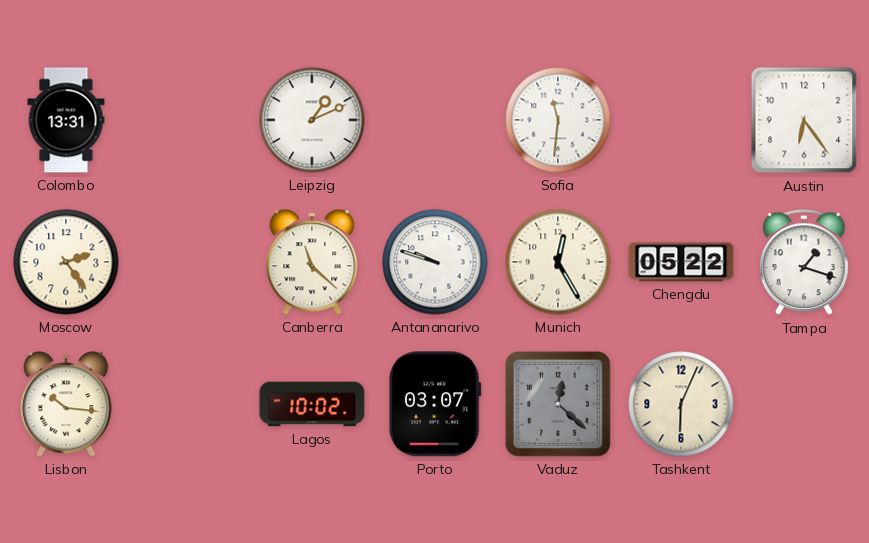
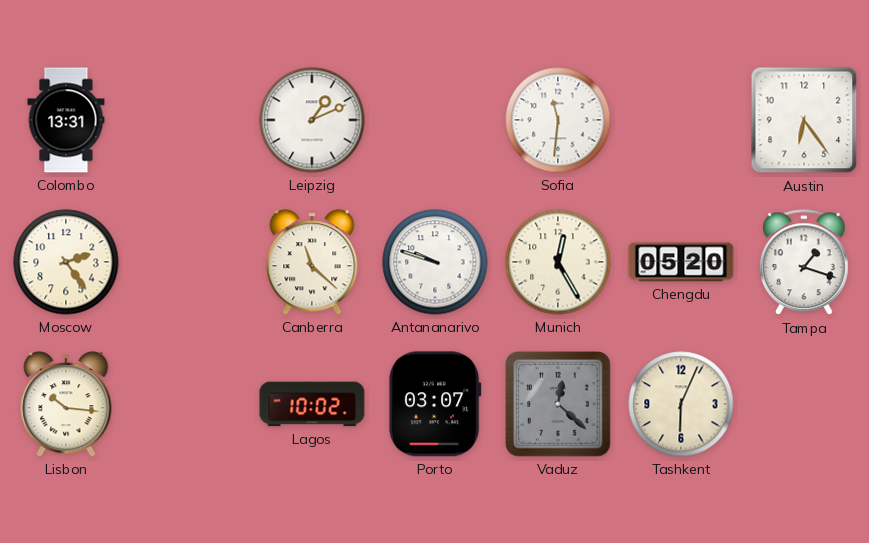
Chengdu: 05:22 -> 05:20 (681, 262)
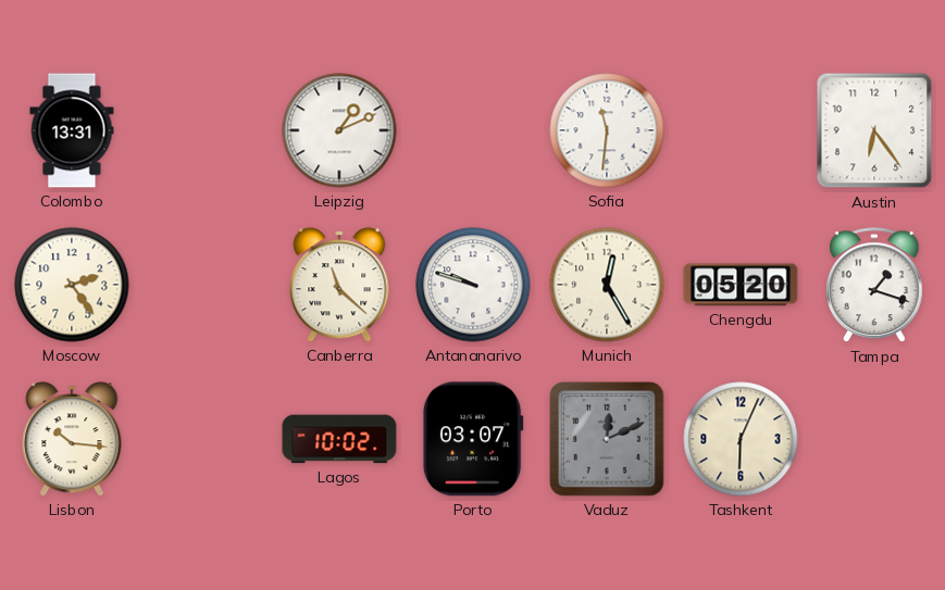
Vaduz: 12:22 -> 12:11 (608, 440)
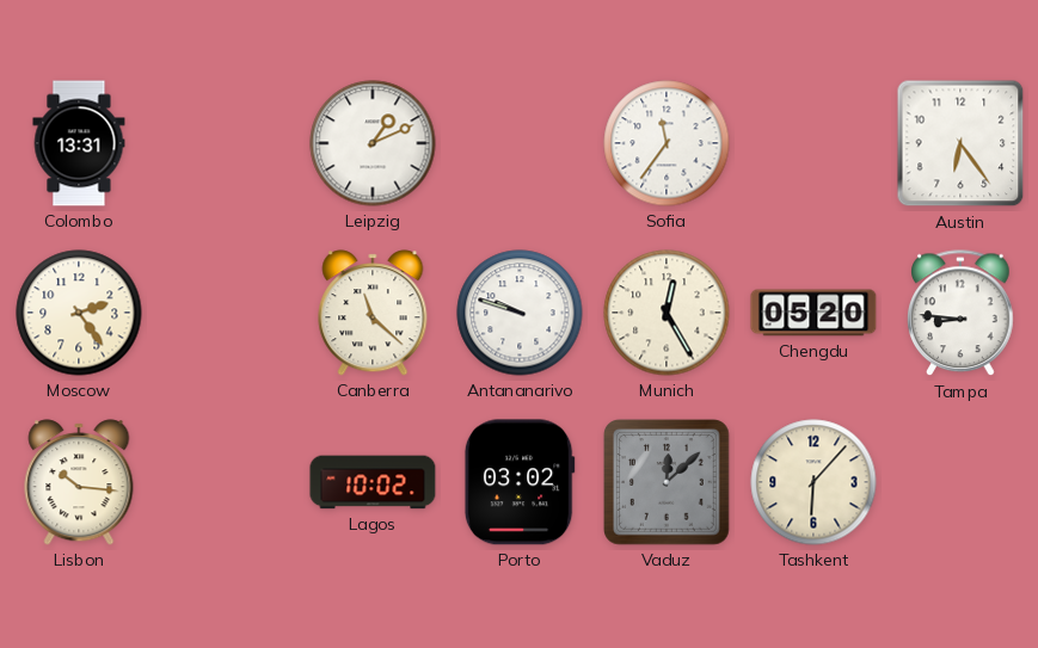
Sofia: 11:31 -> 11:36 (667, 143)
Tampa: 1:18 -> 8:46 (960, 314)
Porto: 03:07 -> 03:02 (520, 482)
Vaduz: 12:11 -> 12:08 (668, 483)
Tashkent: 6:04 -> 6:07 (813, 482)
